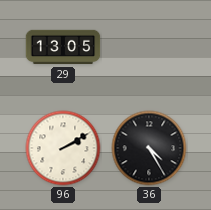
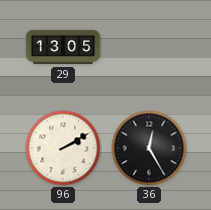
36: 4:25 -> 12:25 (149, 148)
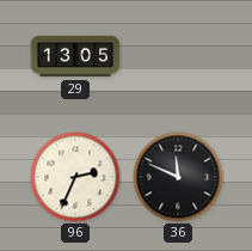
96: 2:10 -> 2:34 (75, 177)
36: 12:25 -> 11:49 (178, 177)
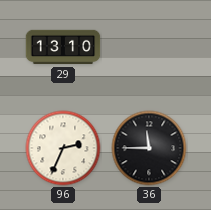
29: 13:05 -> 13:10 (63, 47)
36: 11:49 -> 11:45 (149, 148)
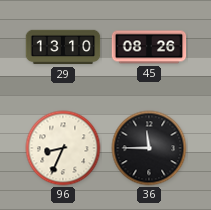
45: none -> 08:26 (149, 47)
96: 2:34 -> 8:34 (63, 148)
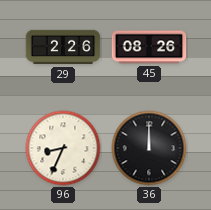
29: 13:10 -> 2:26 (63, 47)
36: 11:45 -> 12:00 (149, 148)
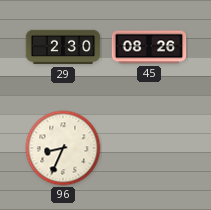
29: 2:26 -> 2:30 (63, 47)
36: 12:00 -> none (149, 148)
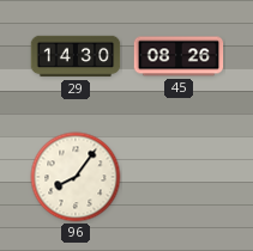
29: 2:30 -> 14:30 (76, 56)
96: 8:34 -> 8:06 (76, 177)
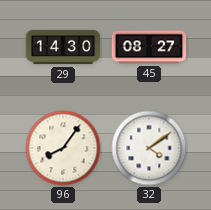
45: 08:26 -> 08:27 (149, 47)
32: none -> 4:09 (149, 148)
